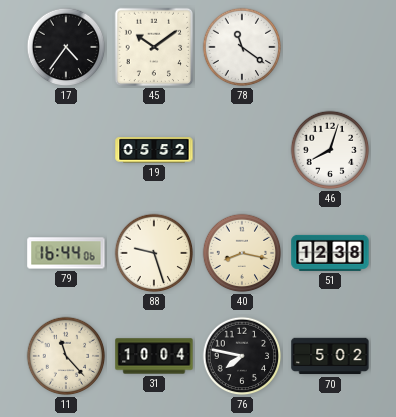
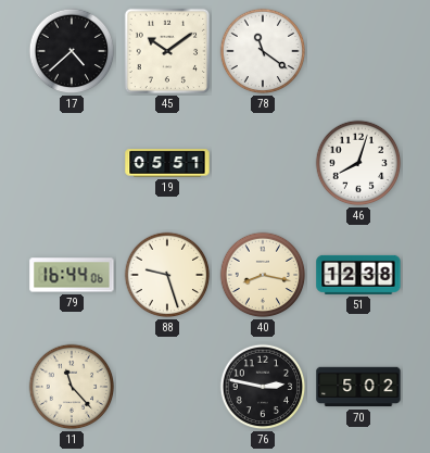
17: 4:36 -> 4:38 (72, 51)
19: 05:52 -> 05:51 (167, 163)
31: 10:04 -> none (154, 356)
76: 7:47 -> 2:47 (263, 387)
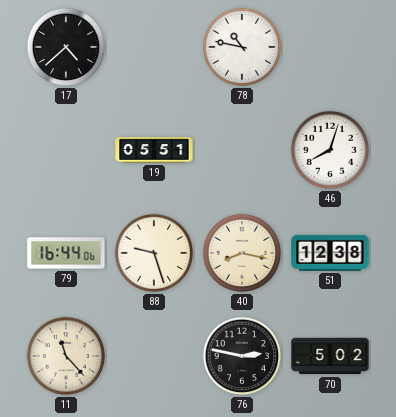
45: 10:09 -> none (167, 51)
78: 11:21 -> 10:47 (242, 47)
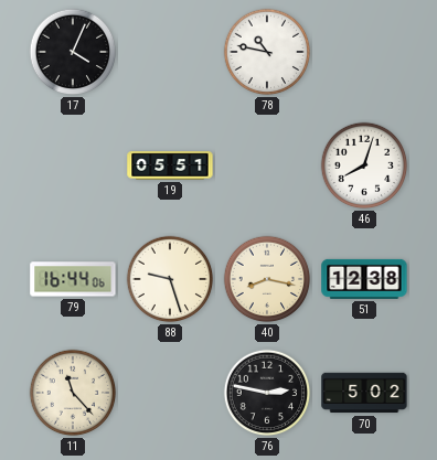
17: 4:38 -> 4:04 (73, 52)
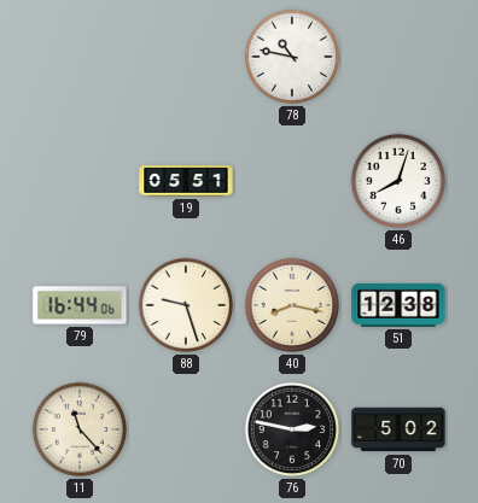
17: 4:04 -> none (73, 52)
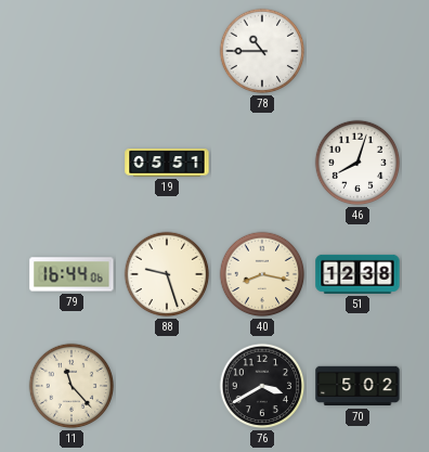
78: 10:47 -> 10:45 (262, 51)
76: 2:47 -> 3:40 (262, 386)
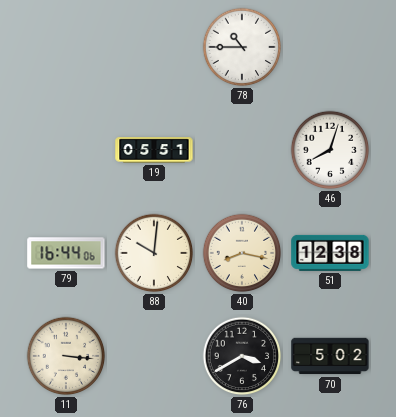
88: 9:27 -> 10:01 (154, 253)
11: 11:23 -> 3:16 (66, 356)
